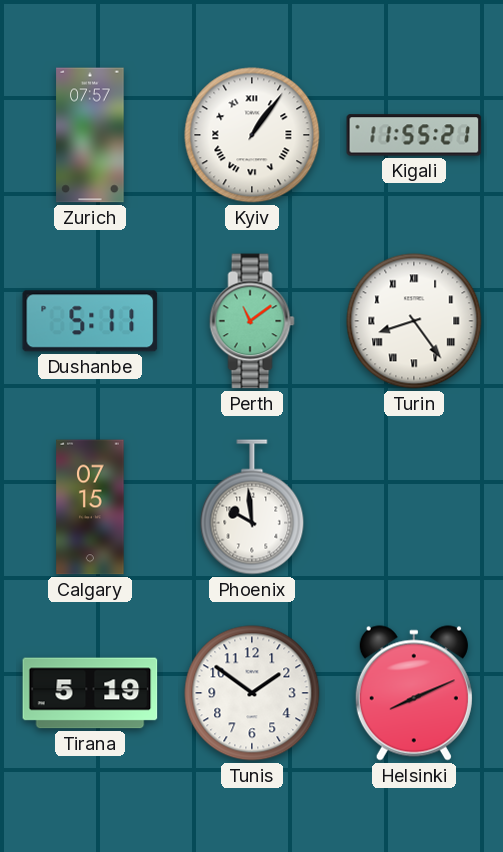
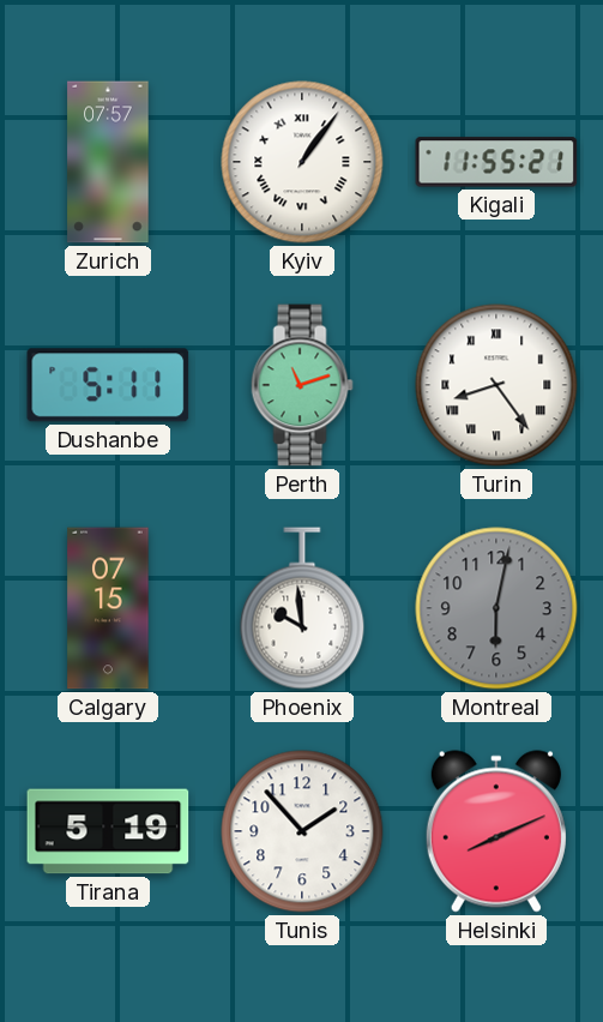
Perth: 11:09 -> 11:12 (302, 385)
Montreal: none -> 6:02 (496, 608)
Tunis: 1:51 -> 1:53 (302, 831)
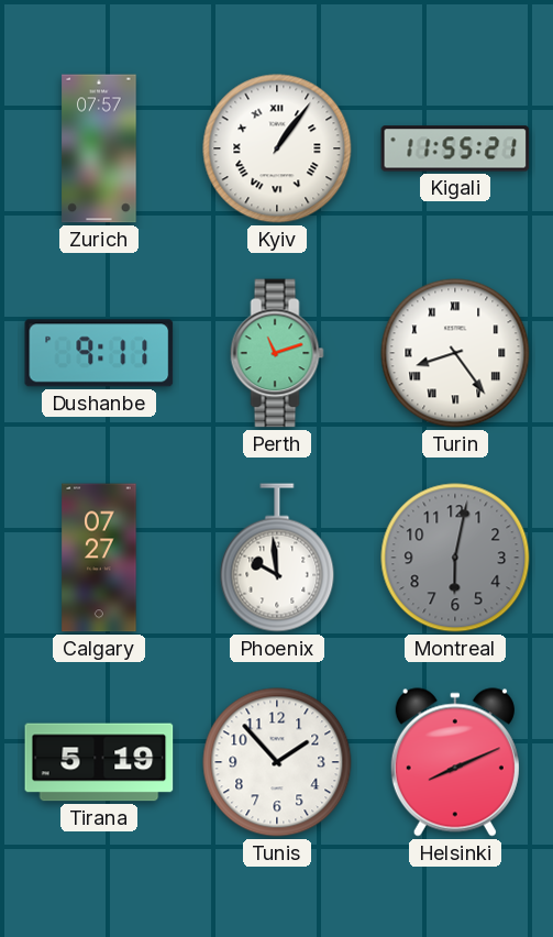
Dushanbe: 5:11 -> 9:11 (99, 353)
Calgary: 07:15 -> 07:27 (99, 558)
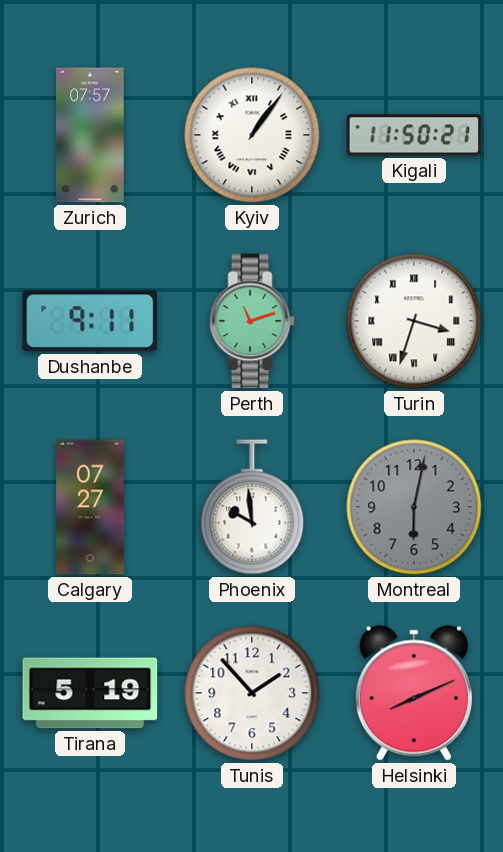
Kigali: 11:55 -> 11:50 (414, 135)
Turin: 8:24 -> 3:33 (414, 321)
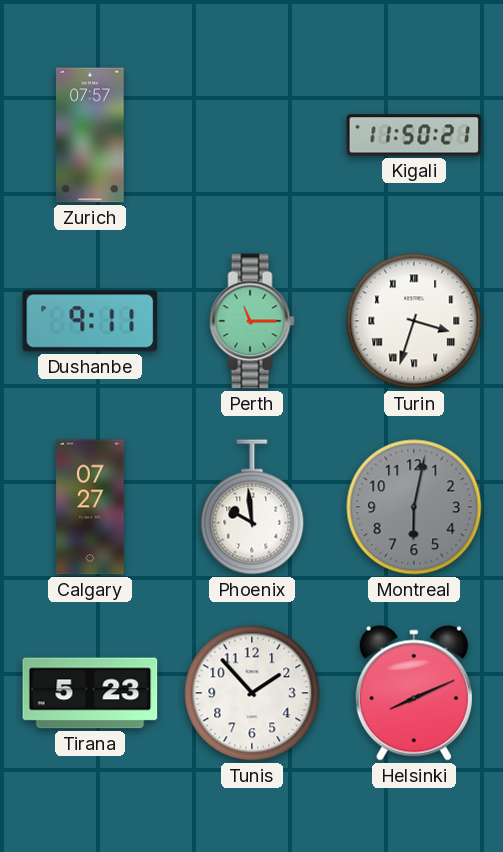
Kyiv: 1:06 -> none (252, 135)
Perth: 11:12 -> 11:15 (252, 321)
Tirana: 5:19 -> 5:23 (90, 693)
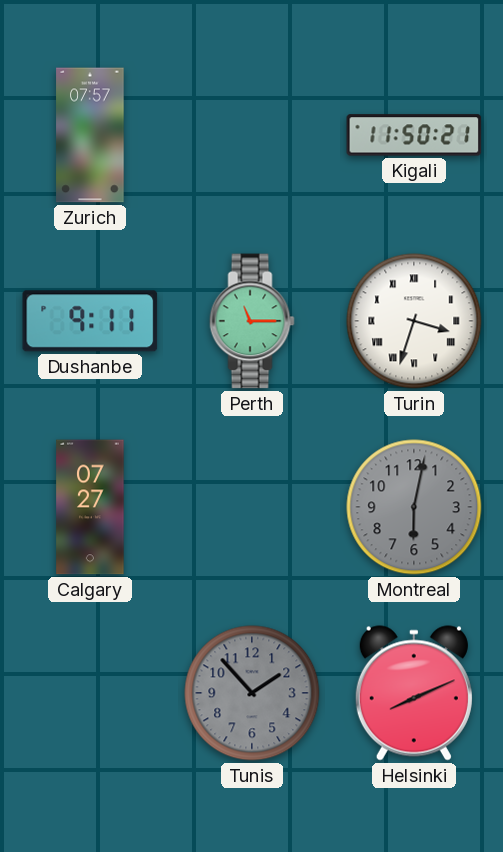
Phoenix: 9:59 -> none (252, 507)
Tirana: 5:23 -> none (90, 693)
Tunis dial: white -> grey (252, 693)
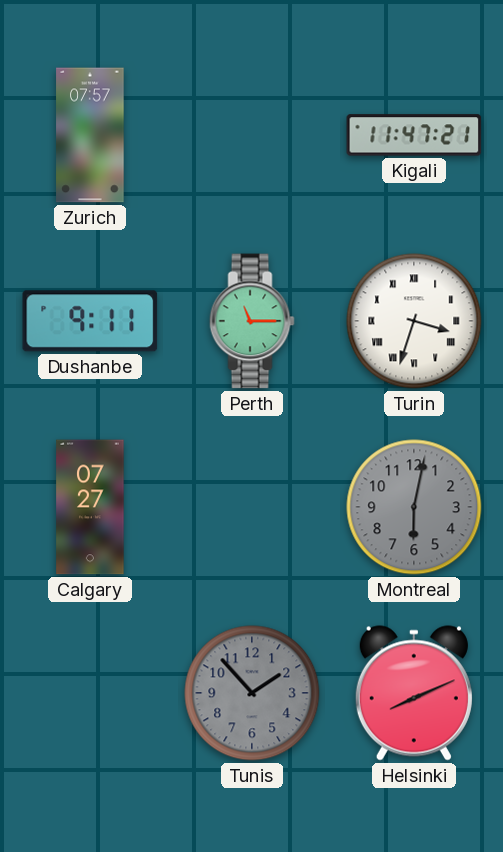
Kigali: 11:50 -> 11:47 (414, 135)
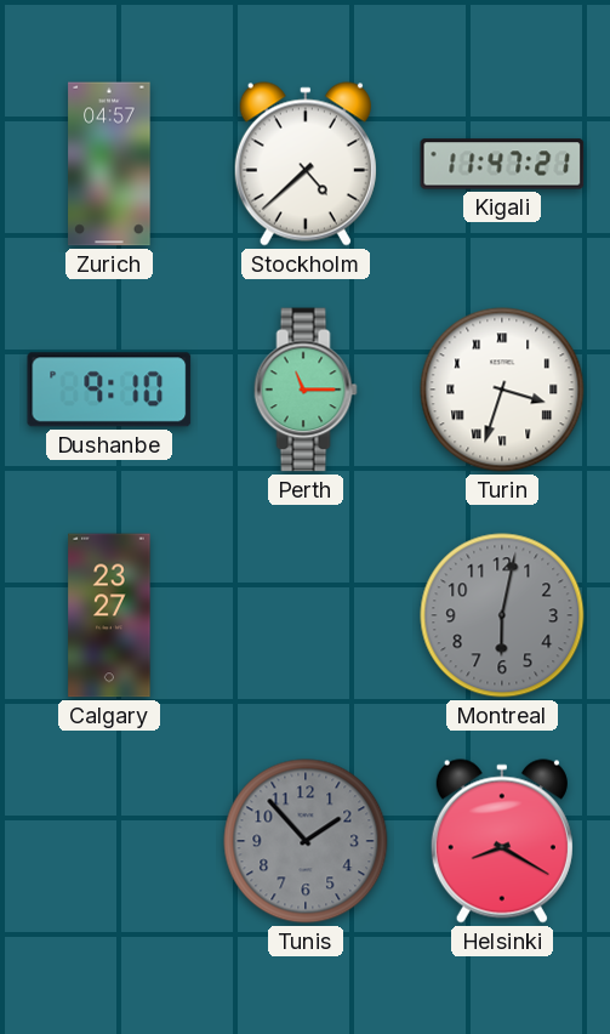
Zurich: 07:57 -> 04:57 (109, 164)
Stockholm: none -> 4:38 (306, 164)
Dushanbe: 9:11 -> 9:10 (109, 390)
Calgary: 07:27 -> 23:27 (109, 615)
Helsinki: 8:11 -> 8:20 (502, 841)
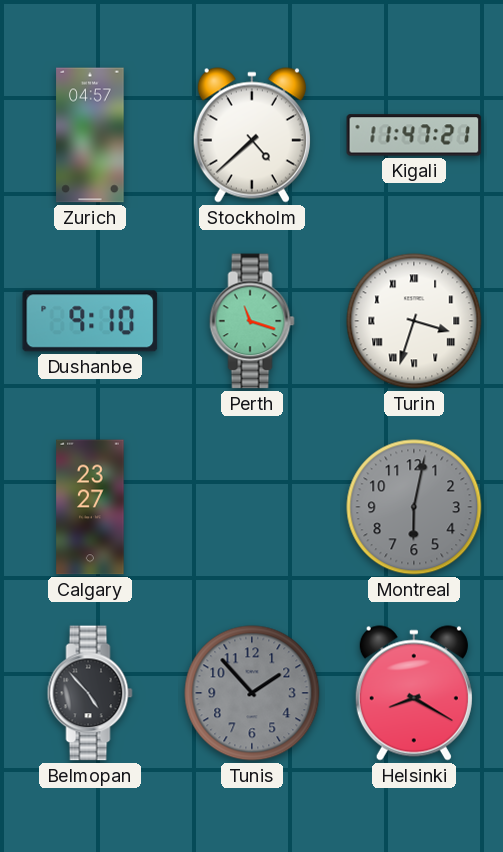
Perth: 11:15 -> 11:18 (252, 321)
Belmopan: none -> 4:53 (90, 693)
